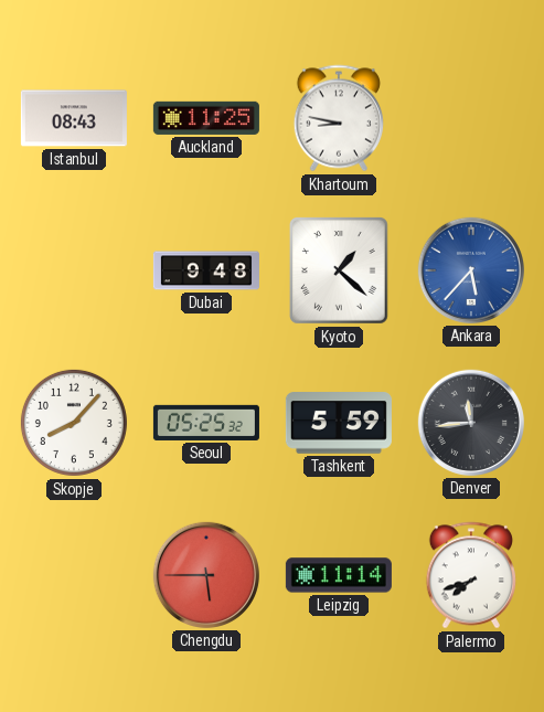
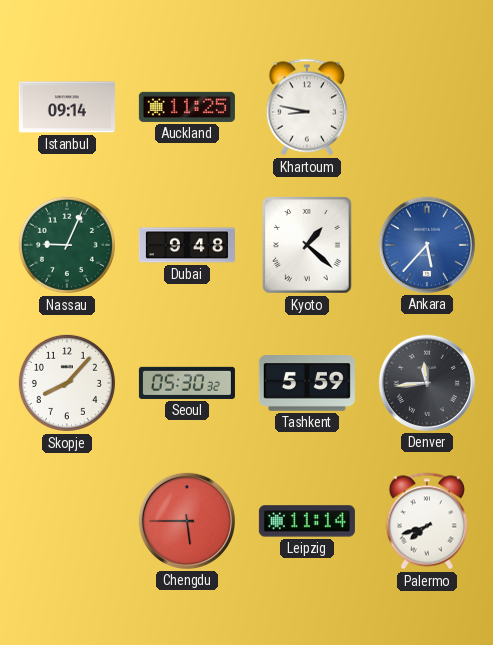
Istanbul: 08:43 -> 09:14 (67, 107)
Nassau: none -> 9:04 (67, 245)
Seoul: 05:25 -> 05:30 (187, 383)
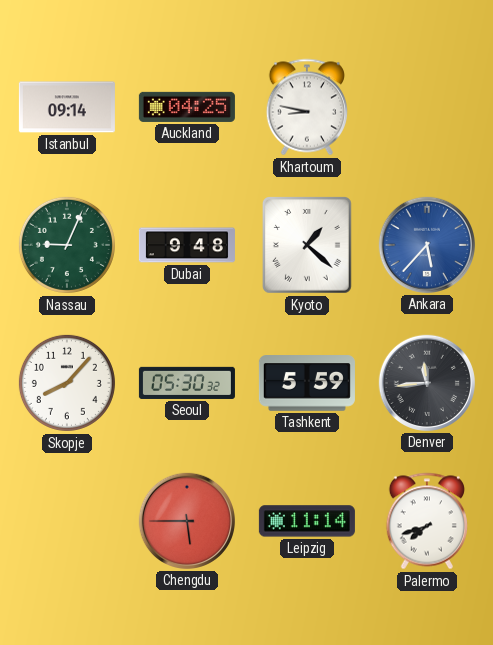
Auckland: 11:25 -> 04:25 (187, 107)
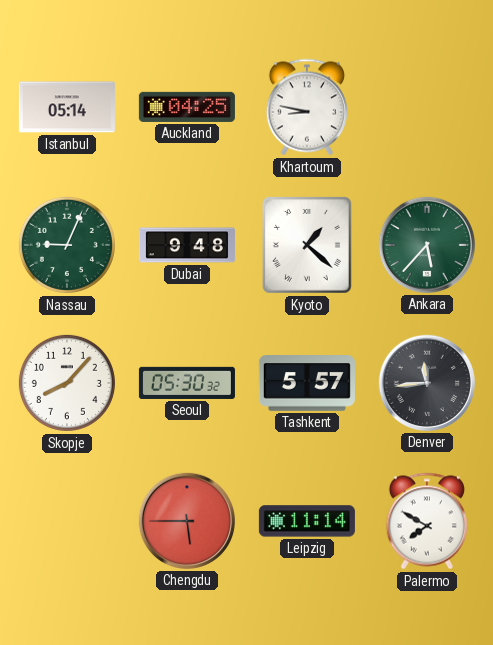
Istanbul: 09:14 -> 05:14 (67, 107)
Ankara dial: blue -> green (427, 245)
Tashkent: 5:59 -> 5:57 (307, 383)
Palermo: 7:42 -> 7:50 (426, 521)
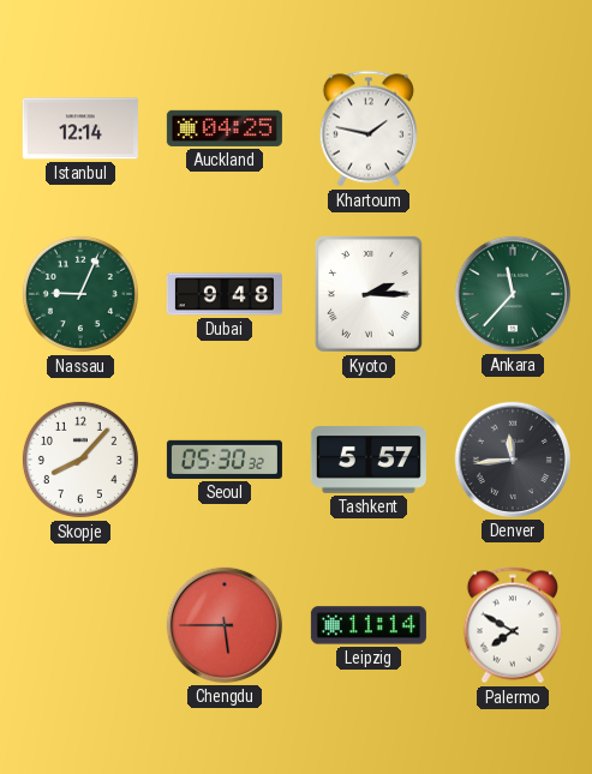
Istanbul: 05:14 -> 12:14 (80, 128)
Khartoum: 8:47 -> 1:47 (367, 128)
Kyoto: 1:22 -> 2:15 (370, 295)
Ankara: 5:37 -> 11:37 (513, 294)
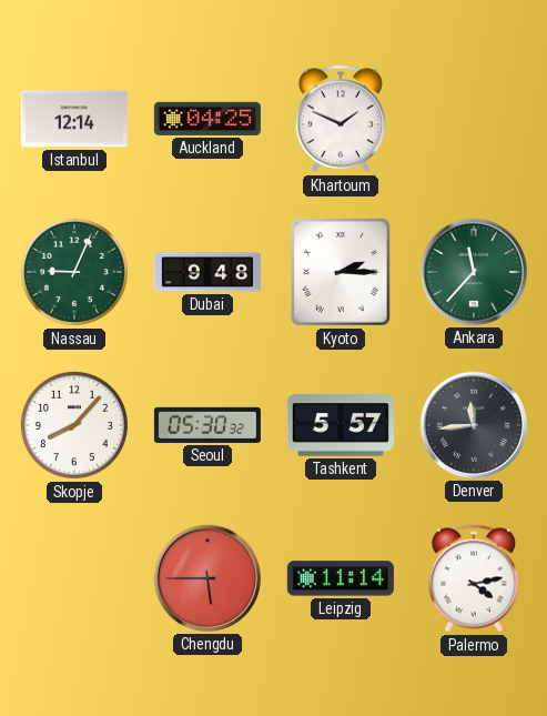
Khartoum: 1:47 -> 1:49 (340, 119)
Palermo: 7:50 -> 4:13 (473, 578)
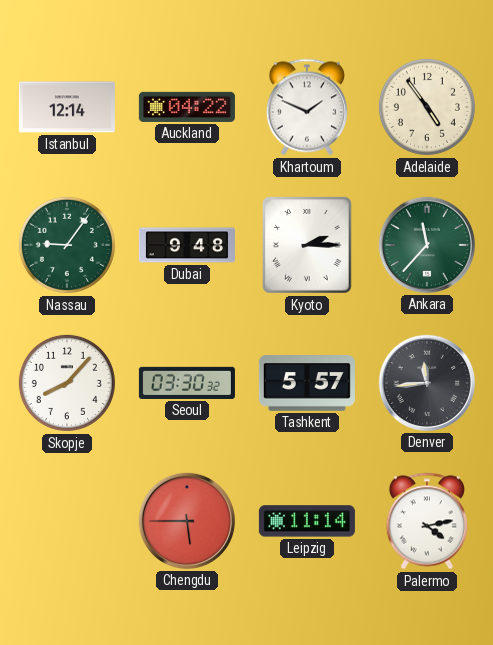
Auckland: 04:25 -> 04:22 (187, 107)
Adelaide: none -> 4:54 (427, 107)
Nassau: 9:04 -> 9:06 (67, 245)
Seoul: 05:30 -> 03:30 (187, 383)
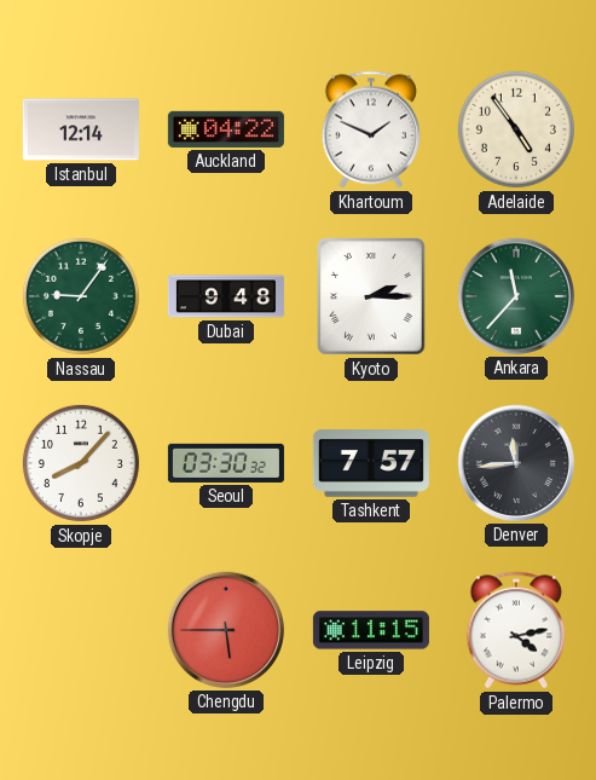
Tashkent: 5:57 -> 7:57 (371, 463)
Leipzig: 11:14 -> 11:15 (371, 630)
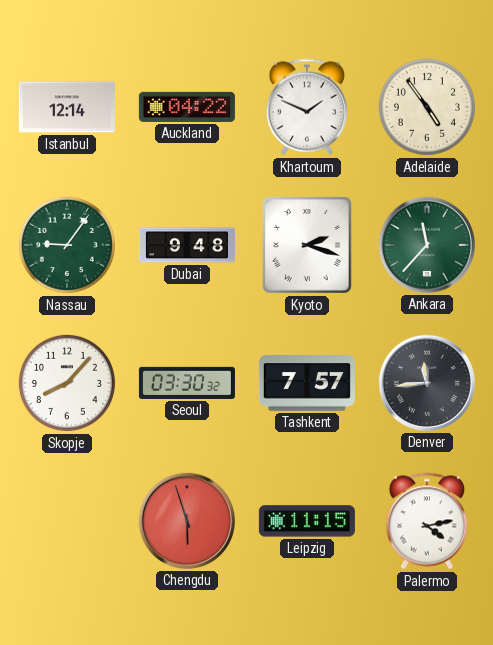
Kyoto: 2:15 -> 2:18 (308, 246)
Chengdu: 5:45 -> 5:57 (187, 521)
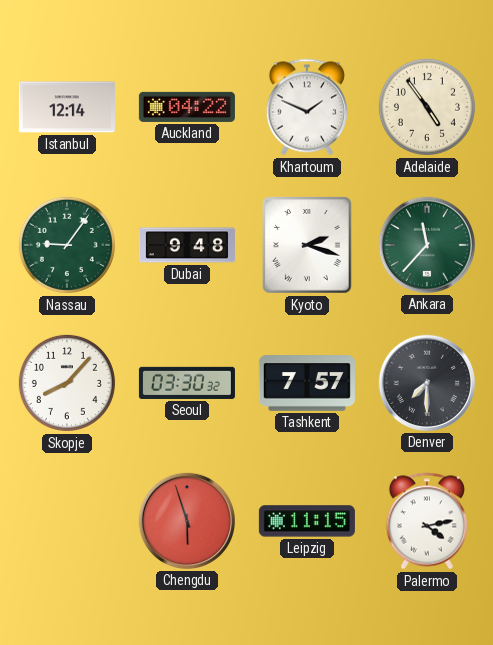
Denver: 11:44 -> 7:30 (427, 383)
